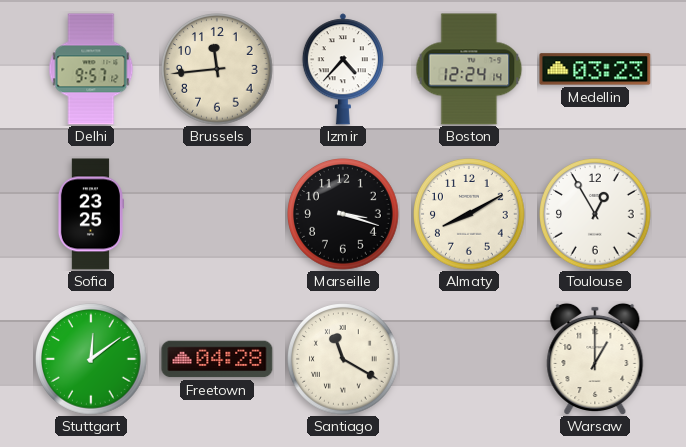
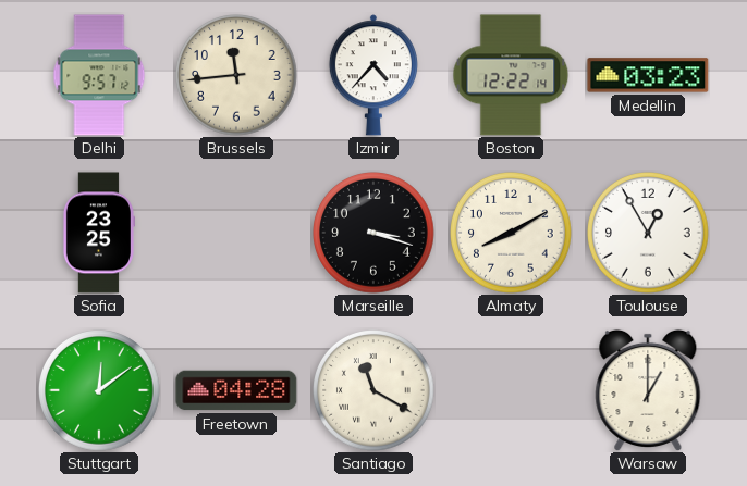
Boston: 12:24 -> 12:22 (511, 75)
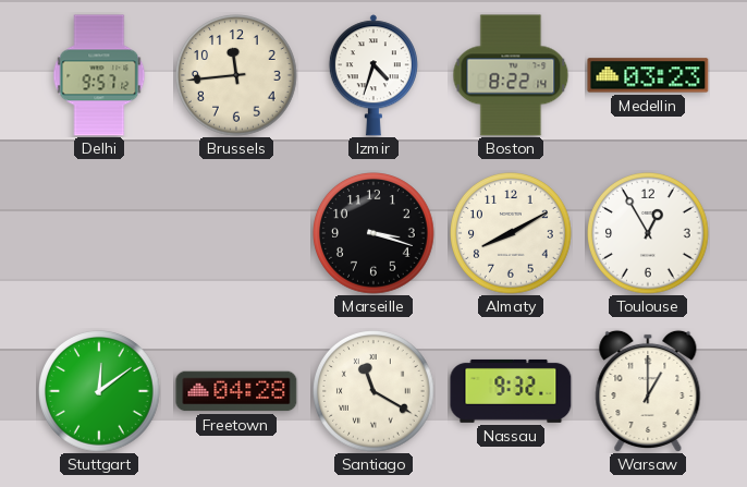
Izmir: 4:37 -> 4:33 (373, 75)
Boston: 12:22 -> 8:22 (511, 75)
Sofia: 23:25 -> none (98, 233)
Nassau: none -> 9:32 (511, 391)
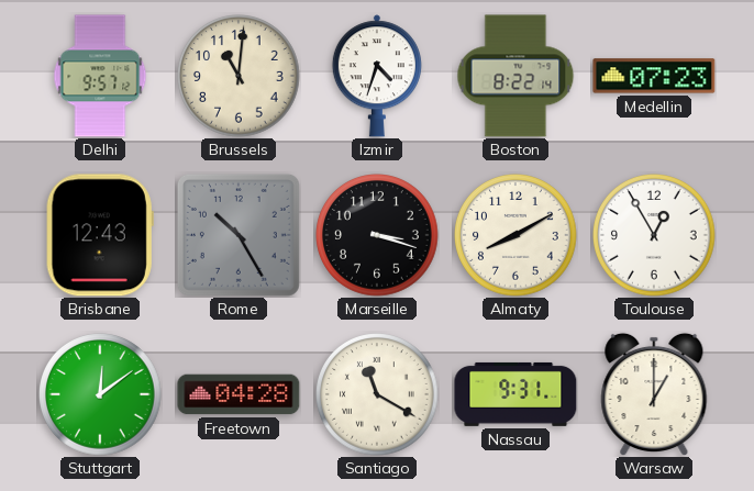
Brussels: 11:44 -> 11:01 (240, 77)
Medellin: 03:23 -> 07:23 (654, 76)
Brisbane: none -> 12:43 (100, 235)
Rome: none -> 10:25 (239, 235)
Nassau: 9:32 -> 9:31 (515, 394)
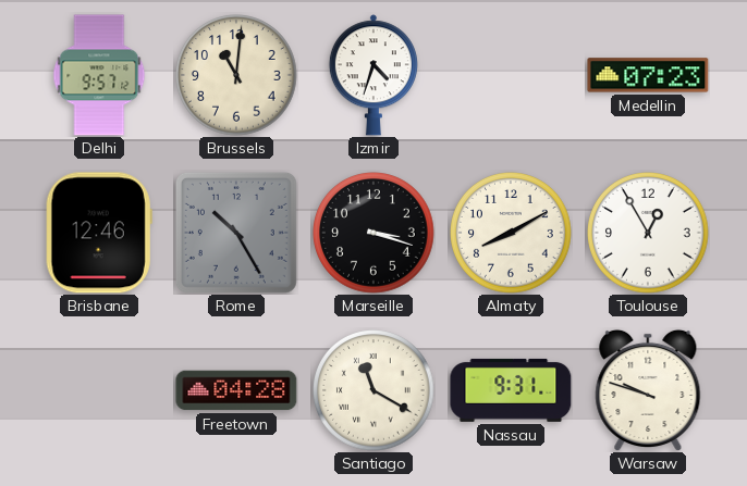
Boston: 8:22 -> none (515, 76)
Brisbane: 12:43 -> 12:46 (99, 233)
Stuttgart: 12:09 -> none (101, 395)
Warsaw: 1:00 -> 9:48 (648, 390)
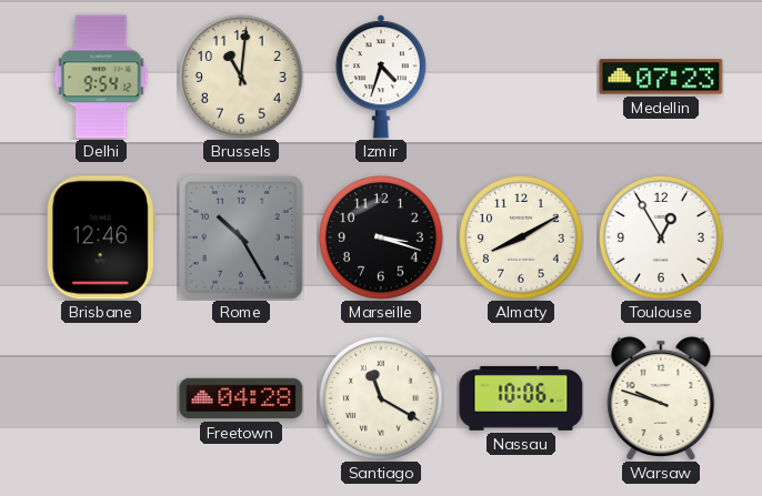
Delhi: 9:57 -> 9:54 (101, 77)
Nassau: 9:31 -> 10:06 (521, 398)
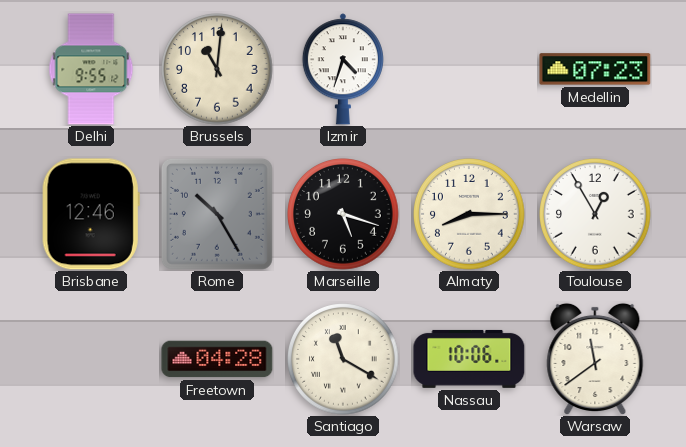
Delhi: 9:54 -> 9:55 (91, 69)
Marseille: 3:18 -> 5:18 (344, 215)
Almaty: 8:10 -> 8:15 (470, 215)
Warsaw: 9:48 -> 11:39 (595, 359)
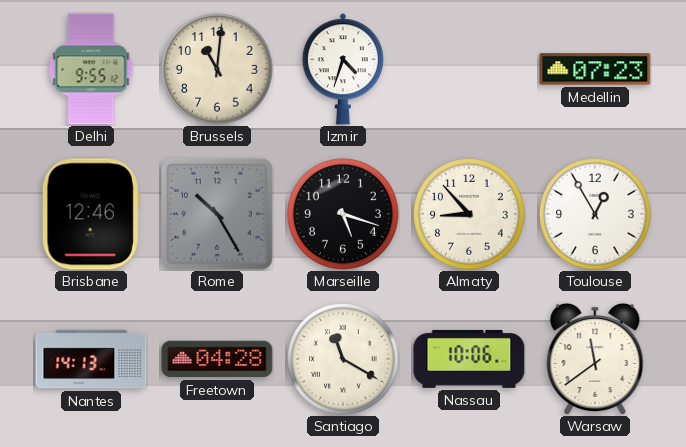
Almaty: 8:15 -> 8:53 (470, 215)
Nantes: none -> 14:13 (91, 359)
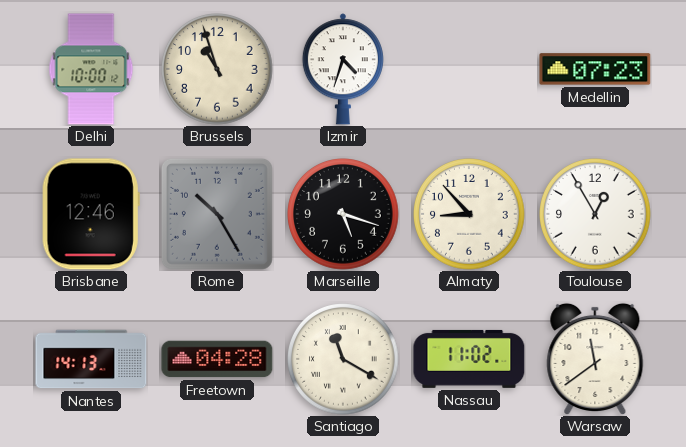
Delhi: 9:55 -> 10:00 (91, 69)
Brussels: 11:01 -> 10:57 (218, 70)
Nassau: 10:06 -> 11:02 (469, 359)
